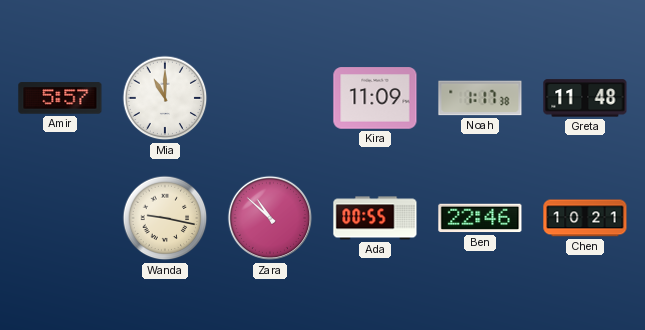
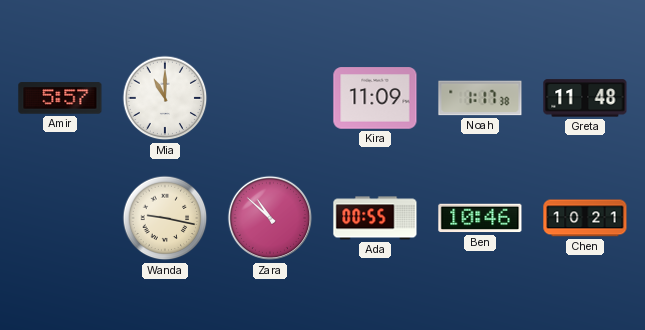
Ben: 22:46 -> 10:46 (480, 218)
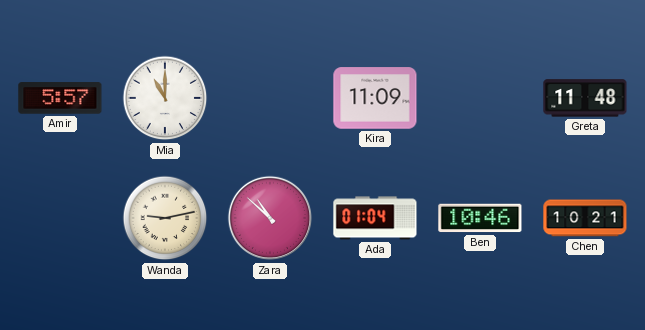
Noah: 1:17 -> none (480, 98)
Wanda: 9:17 -> 9:13 (165, 218)
Ada: 00:55 -> 01:04 (375, 218)
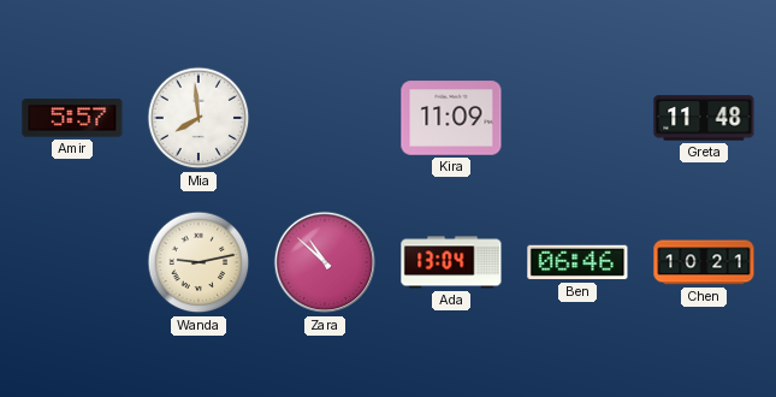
Mia: 11:00 -> 7:59 (199, 118)
Ada: 01:04 -> 13:04 (451, 262)
Ben: 10:46 -> 06:46 (577, 262)
